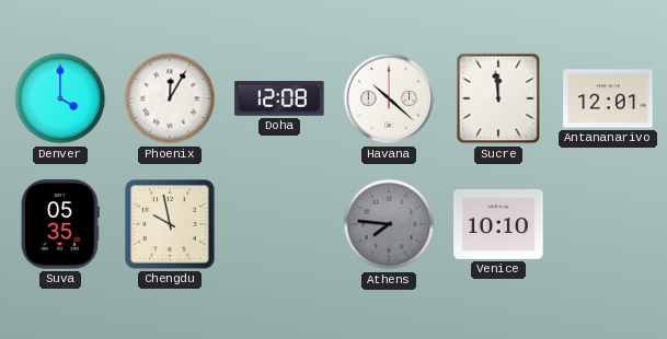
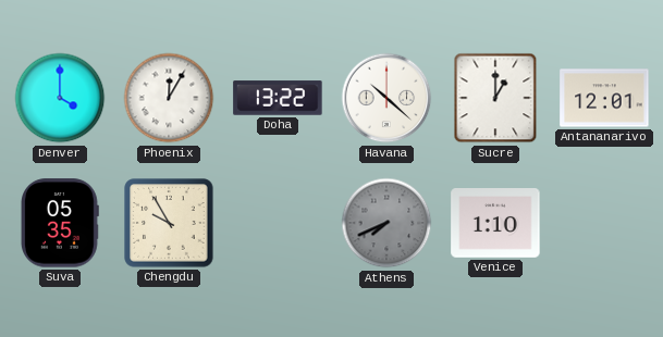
Doha: 12:08 -> 13:22 (278, 98)
Sucre: 11:59 -> 1:00 (495, 98)
Chengdu: 9:58 -> 9:55 (169, 223)
Athens: 7:46 -> 7:41 (386, 223)
Venice: 10:10 -> 1:10 (495, 224)
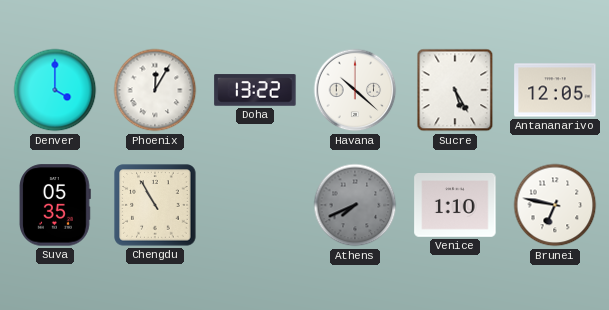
Sucre: 1:00 -> 5:25 (455, 90)
Antananarivo: 12:01 -> 12:05 (555, 90)
Chengdu: 9:55 -> 10:55 (155, 205)
Brunei: none -> 6:47 (555, 205)
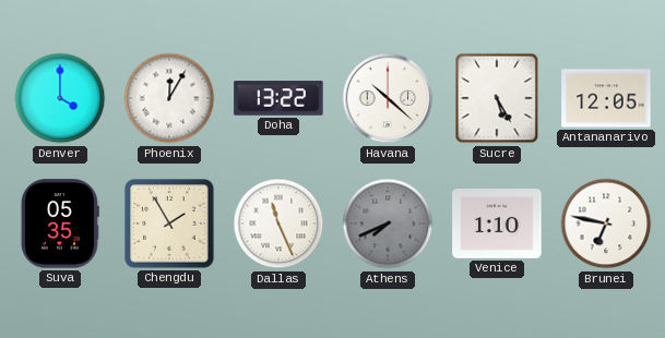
Chengdu: 10:55 -> 1:55 (169, 224)
Dallas: none -> 11:26 (278, 224)
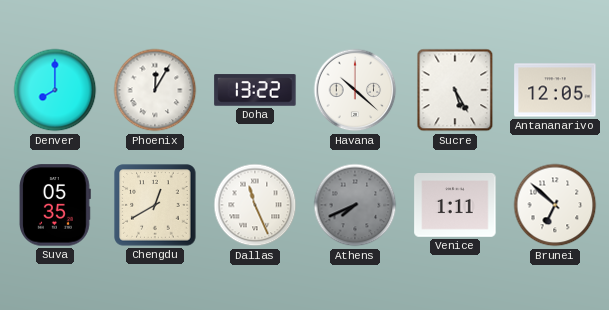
Denver: 4:00 -> 8:00 (55, 90)
Chengdu: 1:55 -> 12:40 (155, 205)
Venice: 1:10 -> 1:11 (455, 206)
Brunei: 6:47 -> 6:52 (555, 205)
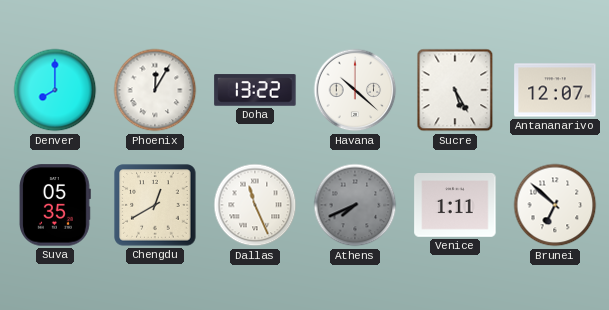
Antananarivo: 12:05 -> 12:07 (555, 90)
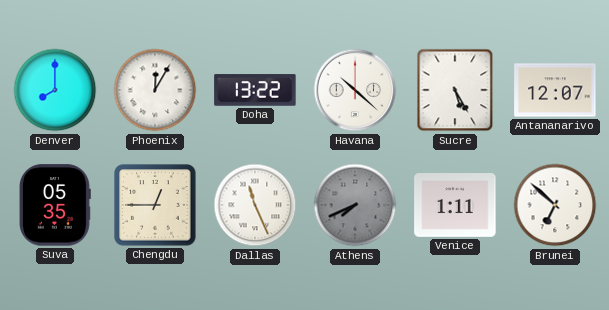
Chengdu: 12:40 -> 12:45 (155, 205)
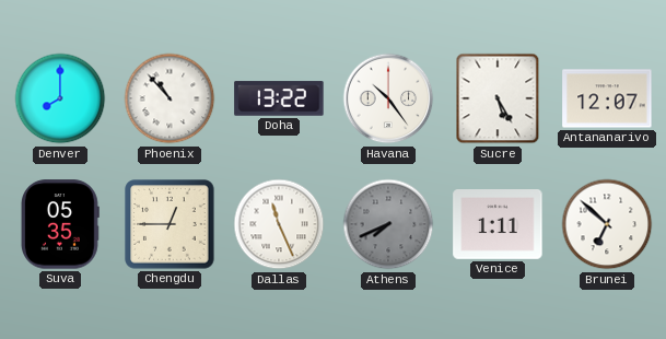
Phoenix: 12:05 -> 10:53 (170, 98)
Havana: 10:22 -> 10:24 (388, 98)
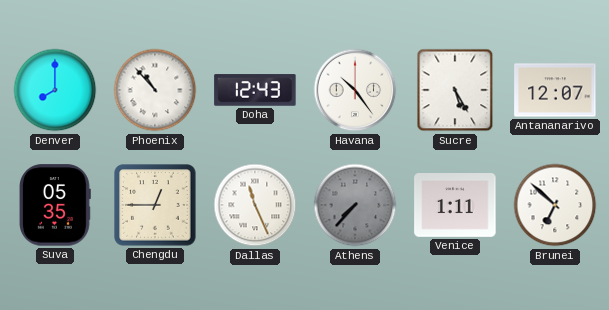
Doha: 13:22 -> 12:43 (255, 90)
Athens: 7:41 -> 7:37 (355, 205)
